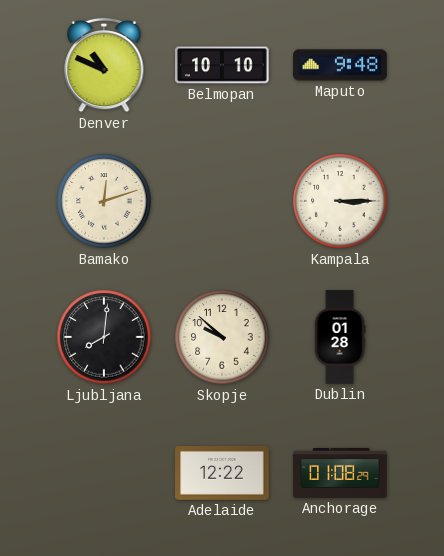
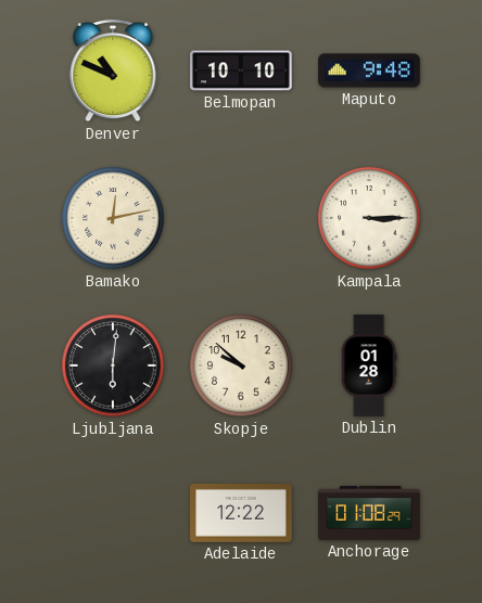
Bamako: 12:12 -> 12:13 (113, 218)
Ljubljana: 8:01 -> 6:01 (113, 365)
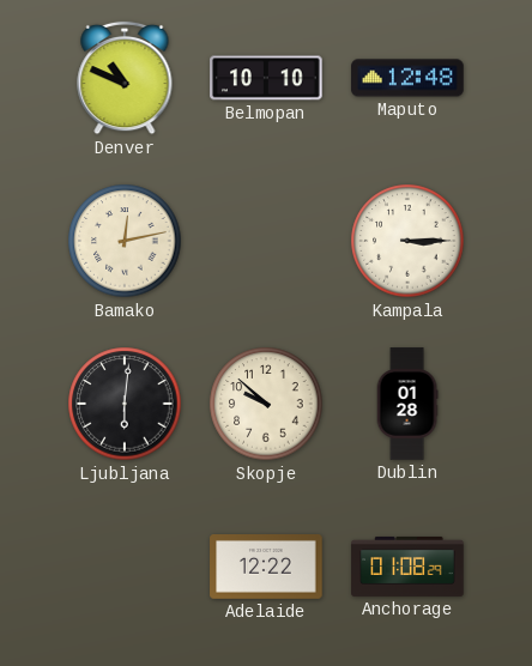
Maputo: 9:48 -> 12:48 (407, 78)
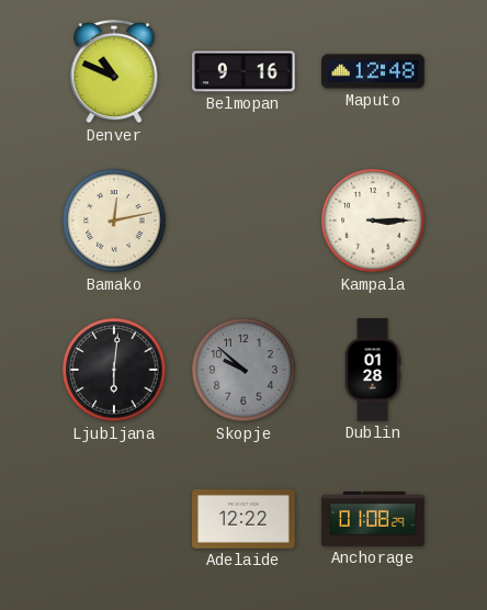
Belmopan: 10:10 -> 9:16 (243, 71)
Skopje dial: cream -> grey (243, 370)
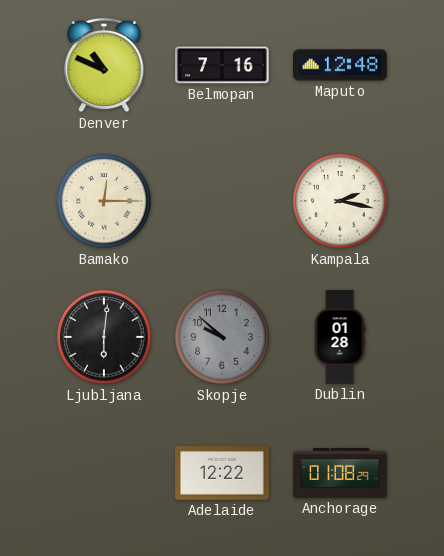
Belmopan: 9:16 -> 7:16 (222, 65)
Bamako: 12:13 -> 12:15 (104, 201)
Kampala: 3:15 -> 2:17 (340, 201)
